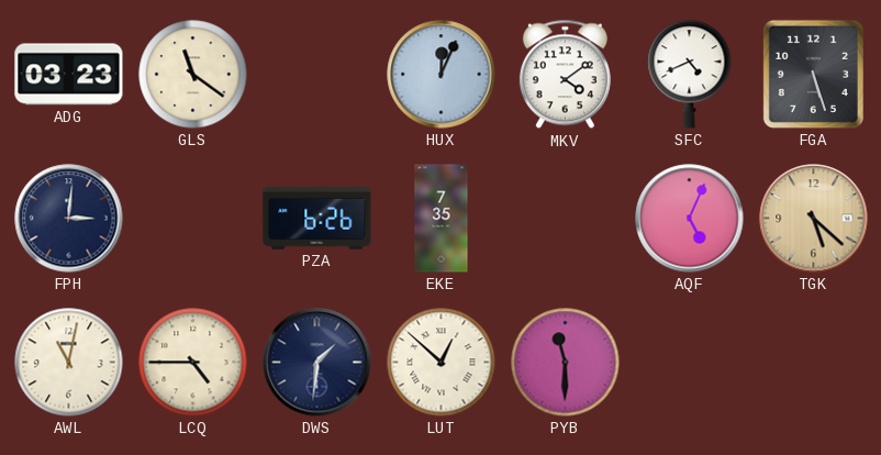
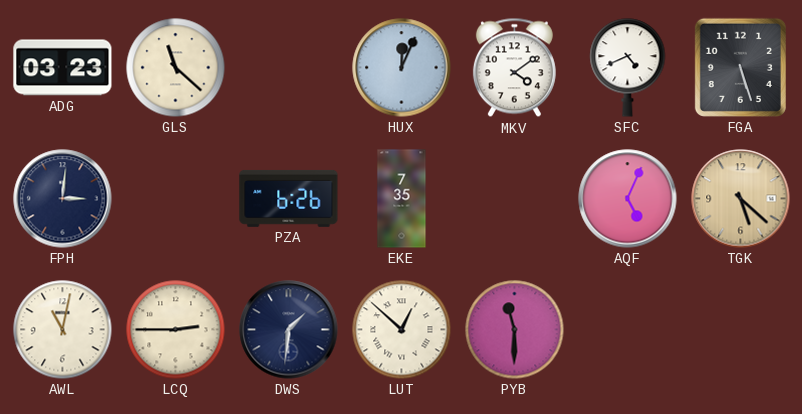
GLS: 11:21 -> 11:22 (176, 68)
LCQ: 4:45 -> 2:45 (176, 330)
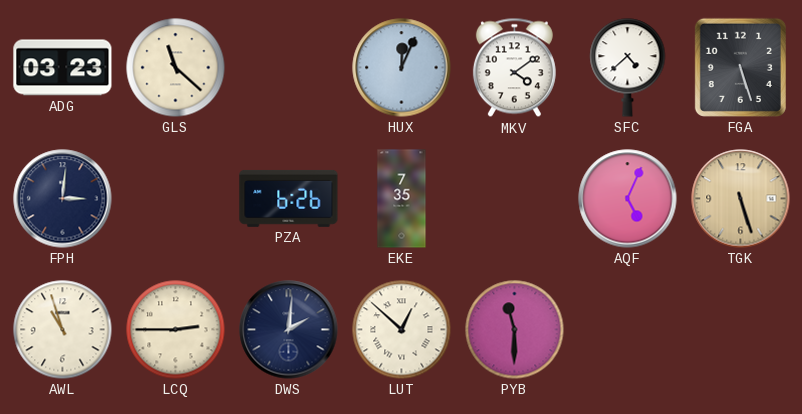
SFC: 4:41 -> 4:38 (628, 68)
TGK: 5:22 -> 5:27 (741, 199)
AWL: 11:02 -> 10:57 (63, 330)
DWS: 1:31 -> 2:01 (289, 330)
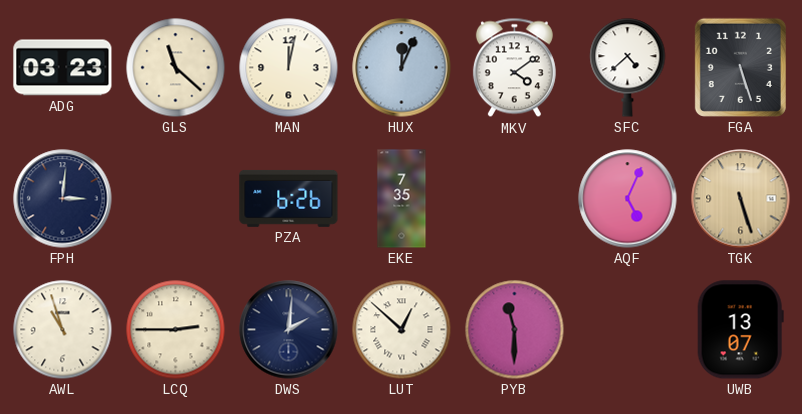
MAN: none -> 12:02 (289, 68)
UWB: none -> 13:07 (740, 330)
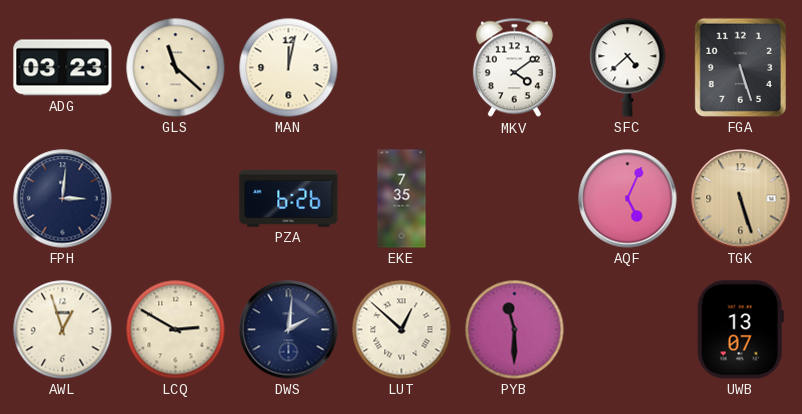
HUX: 12:04 -> none (402, 68)
AWL: 10:57 -> 12:57 (63, 330)
LCQ: 2:45 -> 2:50 (176, 330)
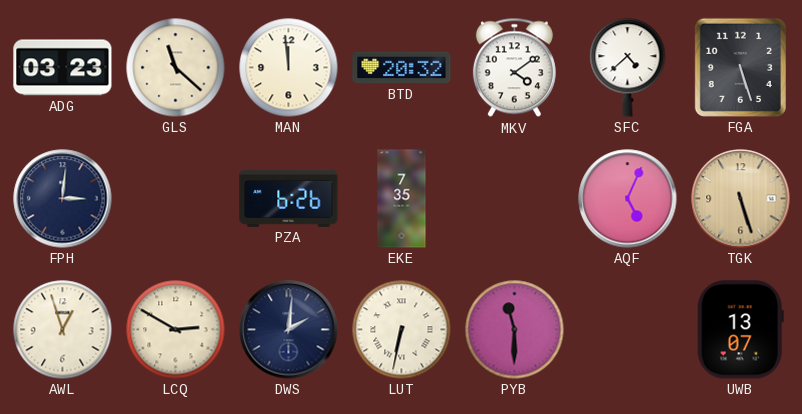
MAN: 12:02 -> 11:59 (289, 68)
BTD: none -> 20:32 (402, 68)
LUT: 12:52 -> 6:32 (402, 330)
